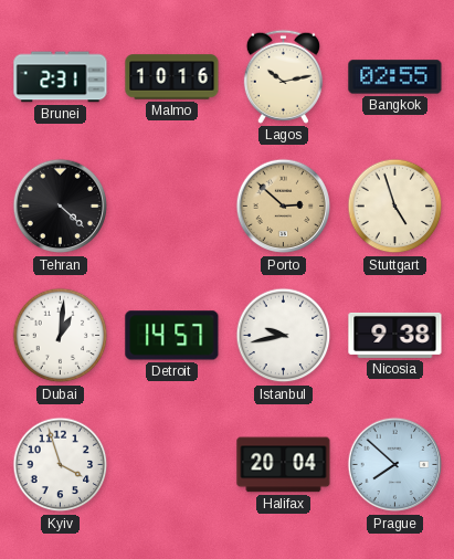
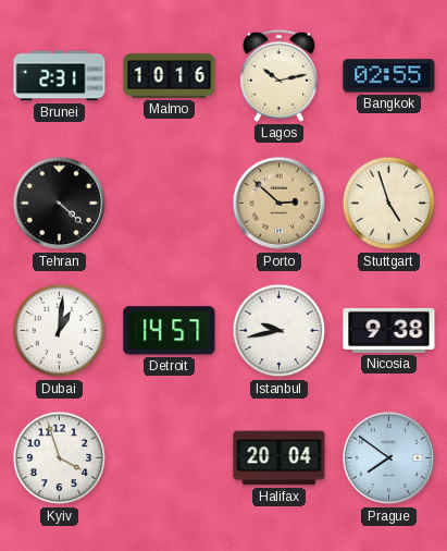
Prague: 7:52 -> 7:51 (389, 458)
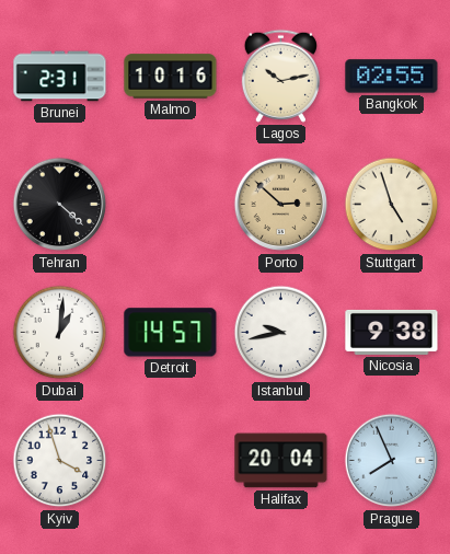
Prague: 7:51 -> 7:56 (392, 461)
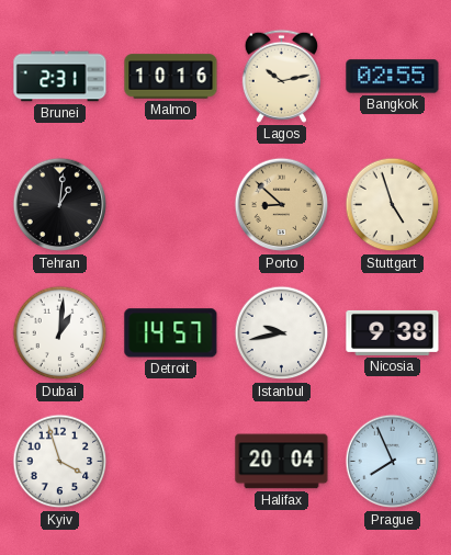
Tehran: 4:22 -> 1:01 (60, 205)
Porto: 2:52 -> 8:52 (282, 205)
